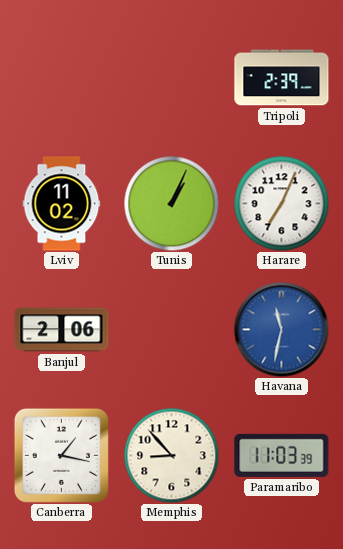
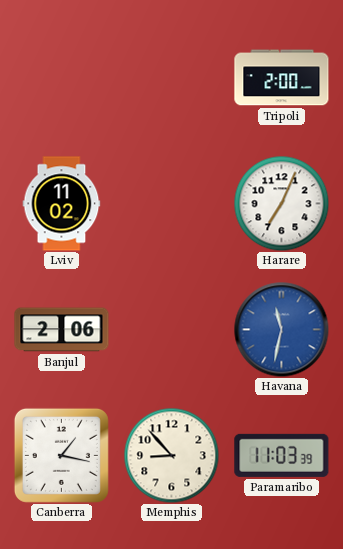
Tripoli: 2:39 -> 2:00 (282, 78)
Tunis: 1:04 -> none (171, 203)
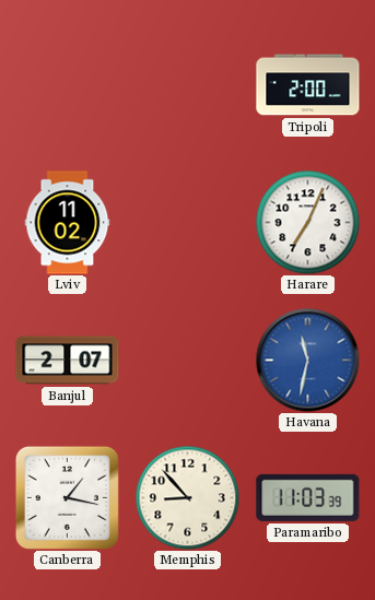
Banjul: 2:06 -> 2:07 (68, 361)
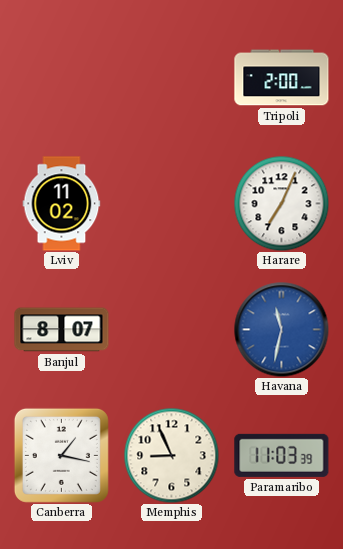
Banjul: 2:07 -> 8:07 (62, 330)
Memphis: 8:53 -> 8:56 (171, 455)
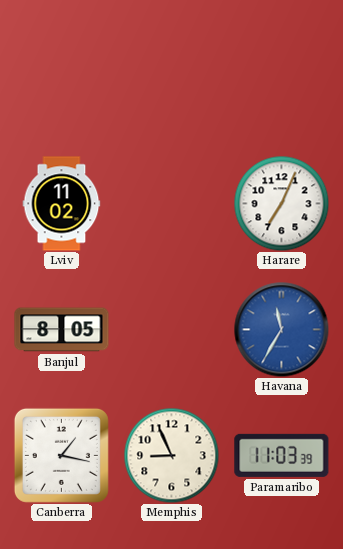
Tripoli: 2:00 -> none (282, 78)
Banjul: 8:07 -> 8:05 (62, 330)
Havana: 11:32 -> 11:35 (281, 329)
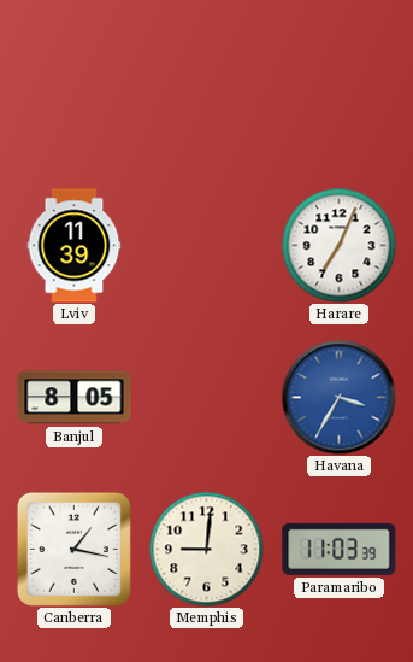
Lviv: 11:02 -> 11:39 (75, 246)
Havana: 11:35 -> 3:35 (338, 397)
Memphis: 8:56 -> 9:01 (206, 549)
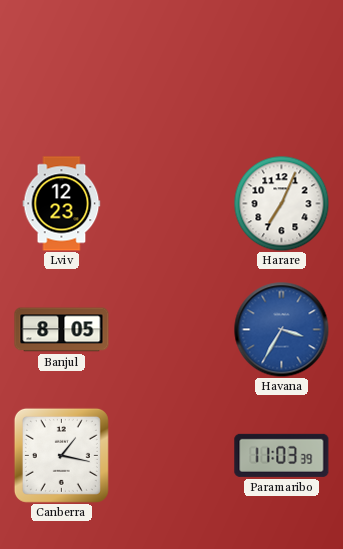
Lviv: 11:39 -> 12:23 (62, 204)
Memphis: 9:01 -> none (206, 549)
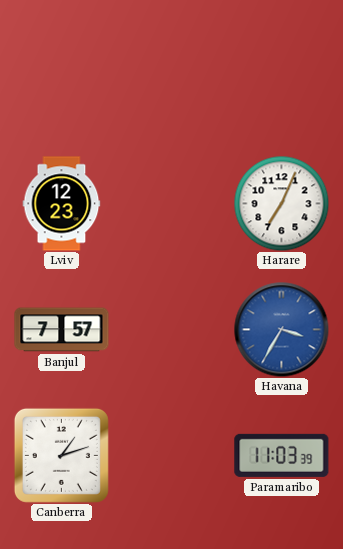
Banjul: 8:05 -> 7:57 (62, 330)
Canberra: 1:17 -> 1:12 (61, 455)
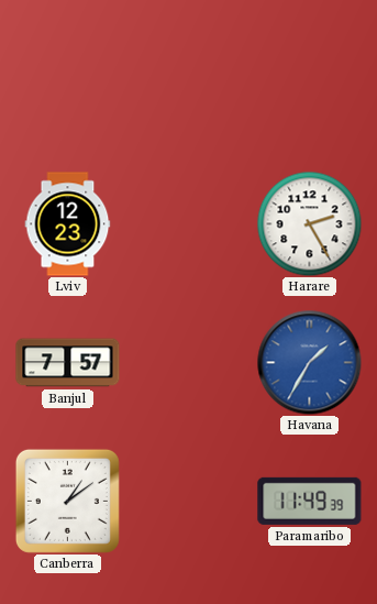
Harare: 7:04 -> 2:25 (309, 223)
Havana: 3:35 -> 1:35 (309, 362)
Canberra: 1:12 -> 1:09 (67, 501)
Paramaribo: 11:03 -> 11:49 (310, 501)
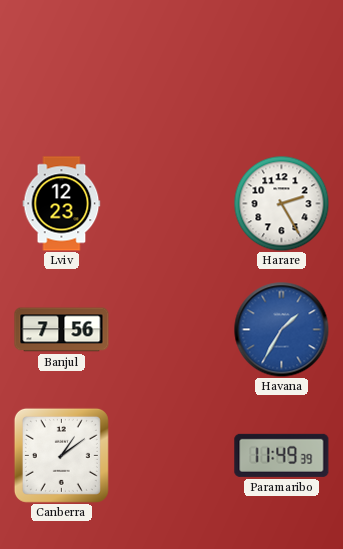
Banjul: 7:57 -> 7:56 (62, 330)
